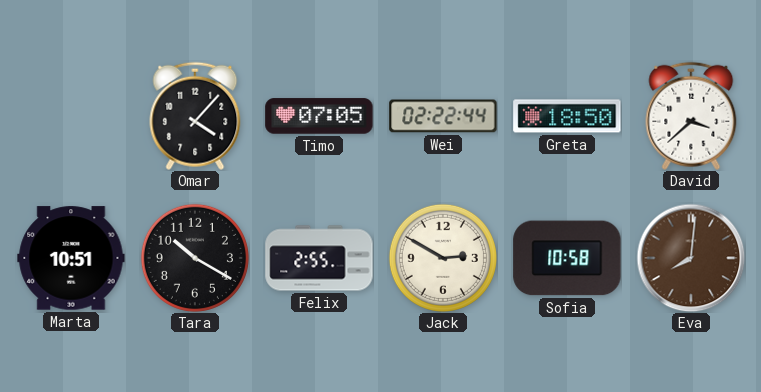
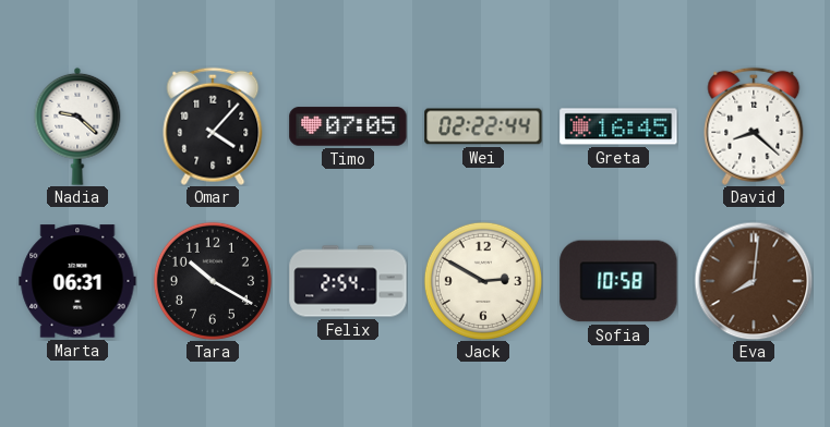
Nadia: none -> 9:22 (77, 126)
Greta: 18:50 -> 16:45 (618, 126)
David: 3:38 -> 8:22 (754, 126)
Marta: 10:51 -> 06:31 (77, 281)
Felix: 2:55 -> 2:54 (348, 281)
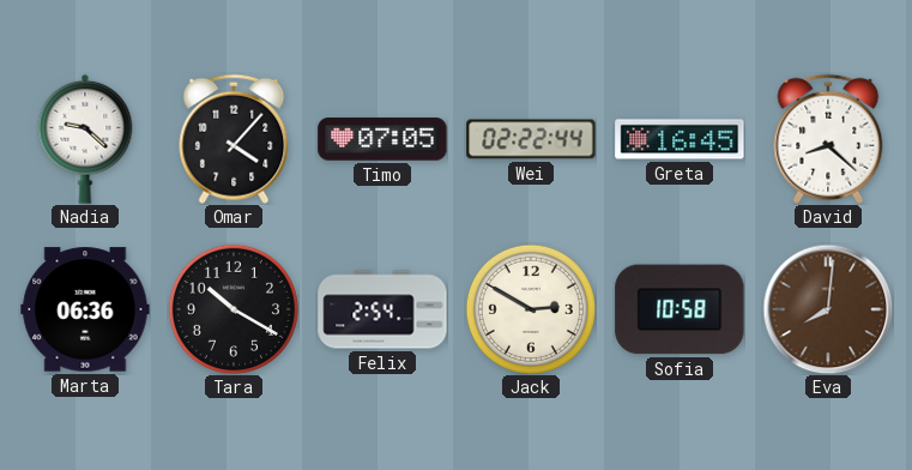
Marta: 06:31 -> 06:36 (85, 309)
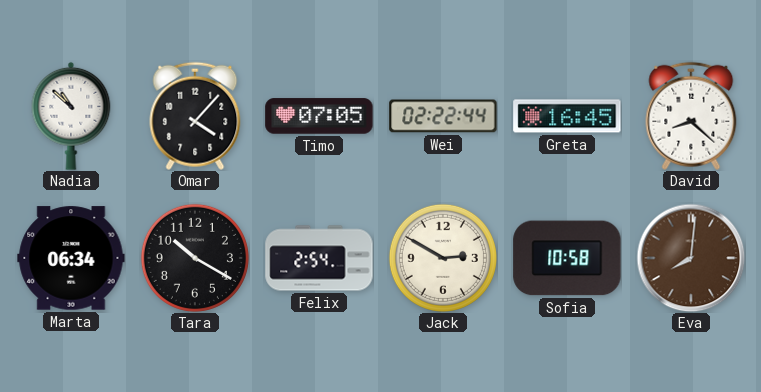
Nadia: 9:22 -> 10:52 (71, 116)
Marta: 06:36 -> 06:34 (71, 258)
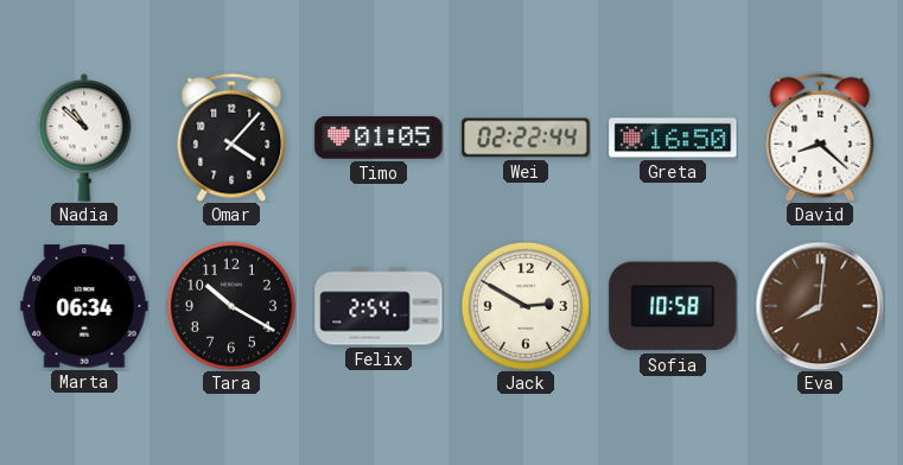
Timo: 07:05 -> 01:05 (379, 138)
Greta: 16:45 -> 16:50 (673, 138)
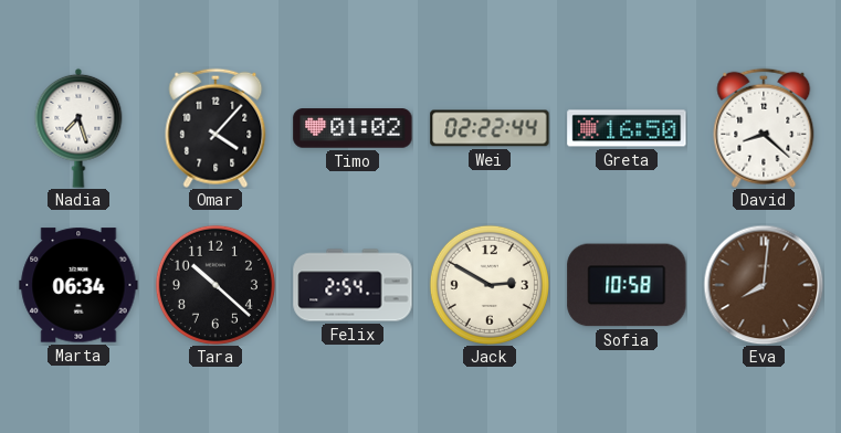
Nadia: 10:52 -> 7:27 (78, 128)
Timo: 01:05 -> 01:02 (353, 128)
Tara: 10:20 -> 10:22 (215, 285)
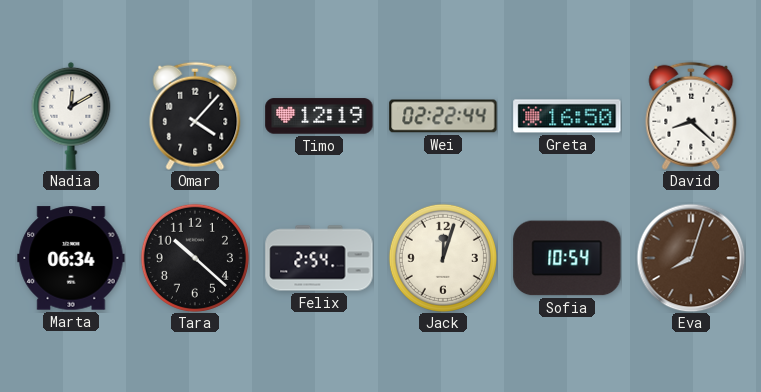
Nadia: 7:27 -> 12:10 (71, 116)
Timo: 01:02 -> 12:19 (319, 116)
Jack: 2:50 -> 12:03 (443, 258)
Sofia: 10:58 -> 10:54 (567, 258)
Eva: 8:01 -> 8:03 (691, 258)
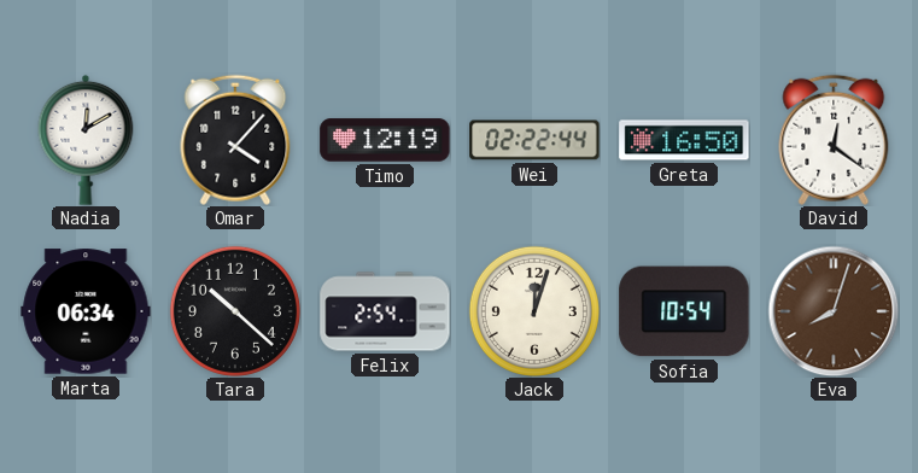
David: 8:22 -> 12:21 (834, 140)
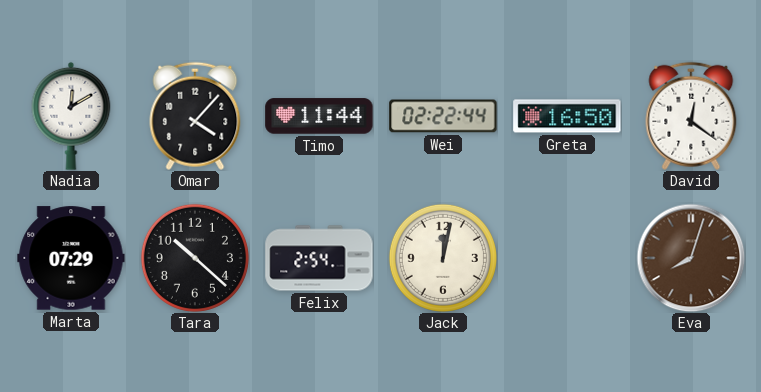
Timo: 12:19 -> 11:44 (319, 116)
Marta: 06:34 -> 07:29 (71, 258)
Jack: 12:03 -> 12:02 (443, 258)
Sofia: 10:54 -> none (684, 311)
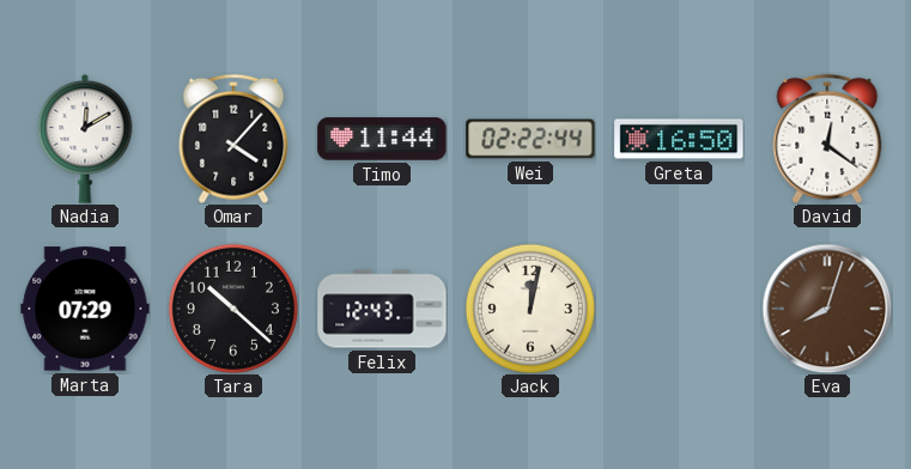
Felix: 2:54 -> 12:43 (382, 309)
